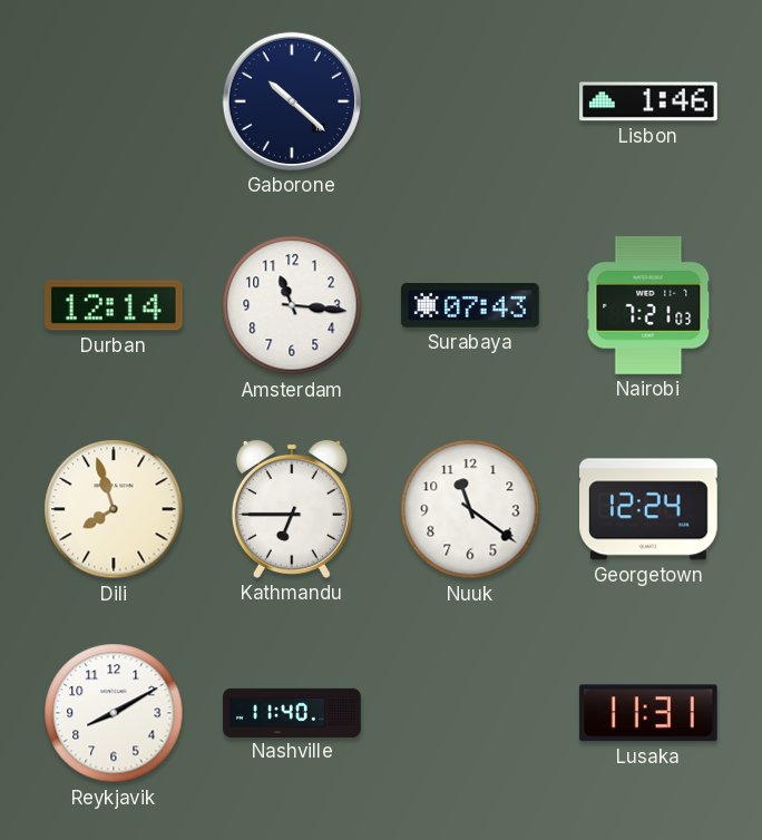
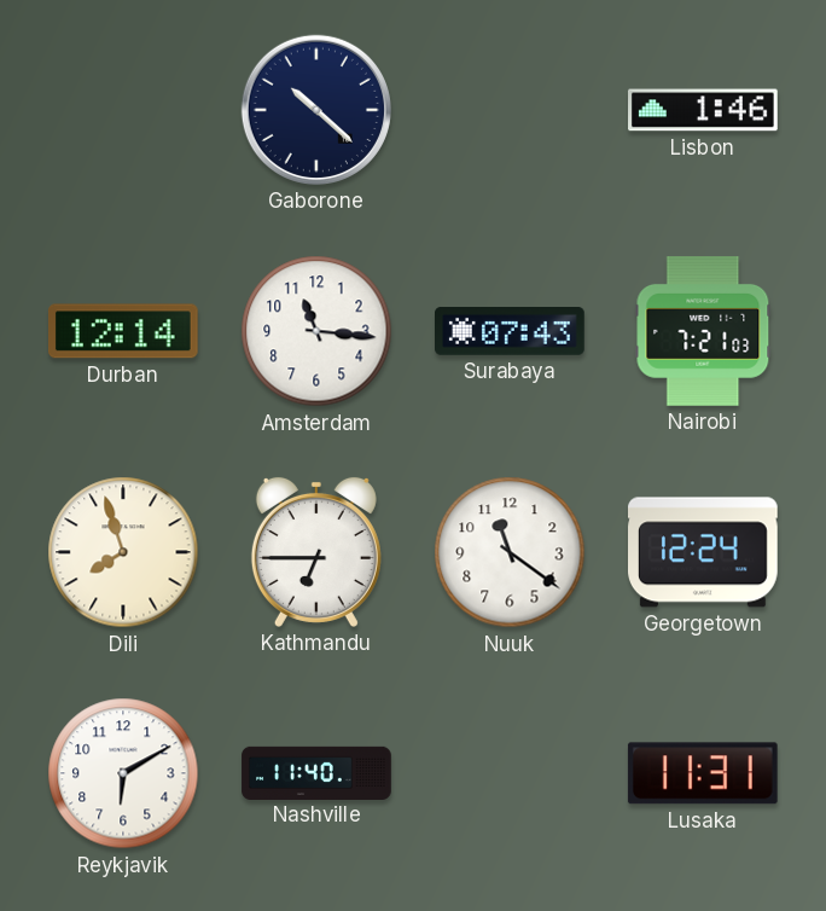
Reykjavik: 8:10 -> 6:10 (123, 773)
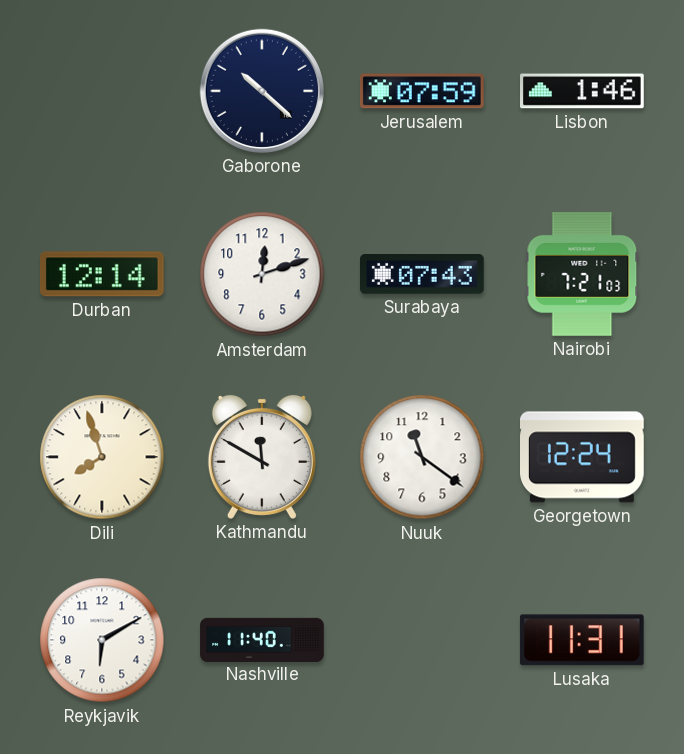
Jerusalem: none -> 07:59 (422, 91)
Amsterdam: 11:16 -> 12:12 (262, 274)
Kathmandu: 6:45 -> 11:50 (262, 457)
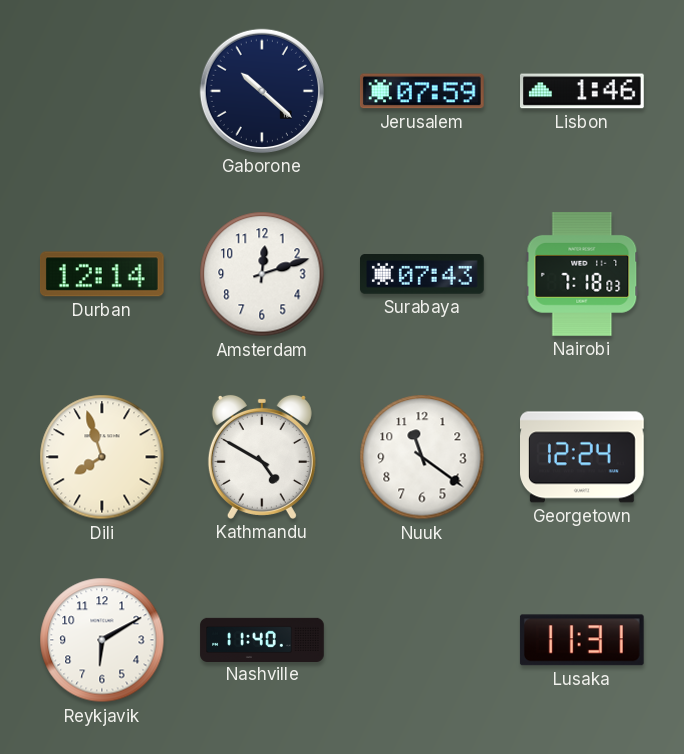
Nairobi: 7:21 -> 7:18 (582, 275)
Kathmandu: 11:50 -> 4:50 (262, 457)
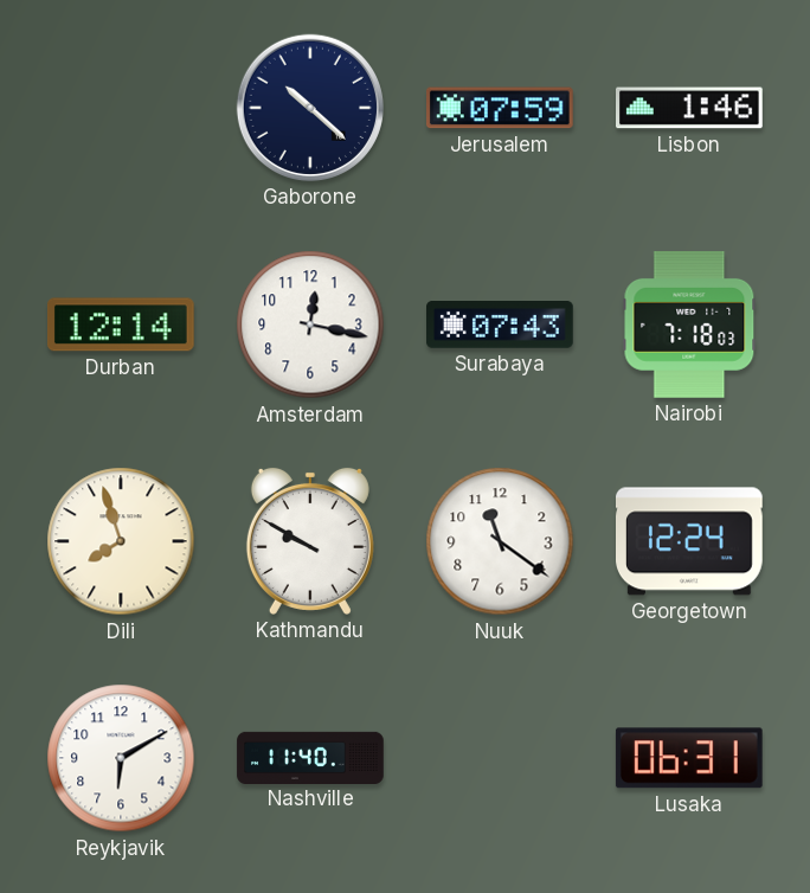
Amsterdam: 12:12 -> 12:17 (310, 325)
Kathmandu: 4:50 -> 9:50 (310, 541)
Lusaka: 11:31 -> 06:31 (689, 758)
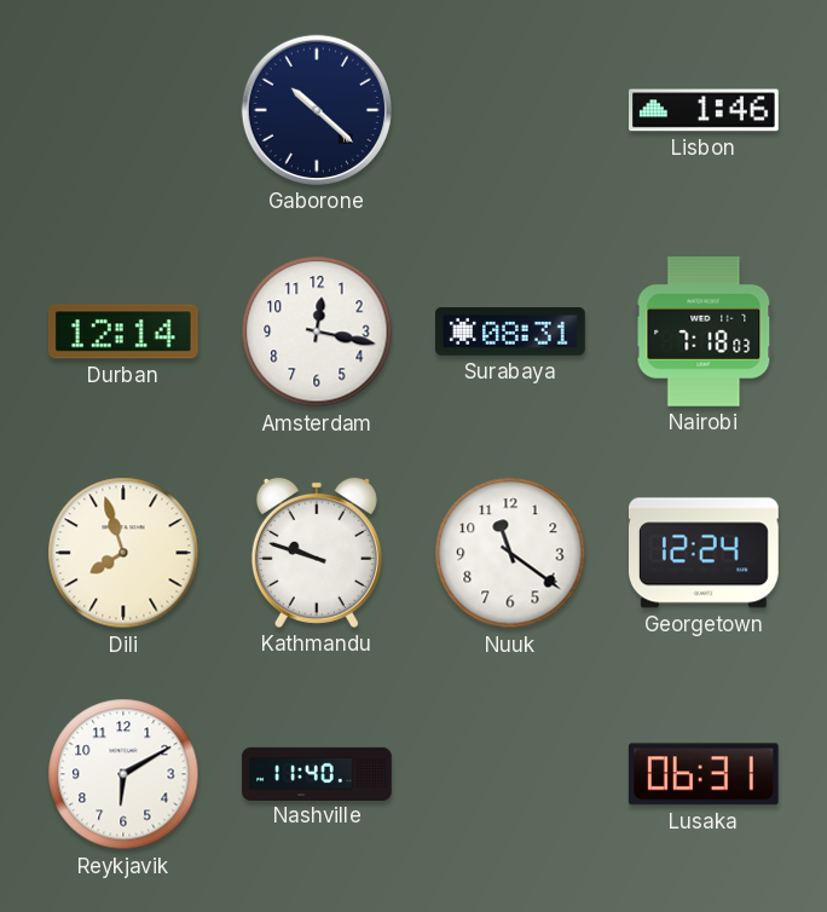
Jerusalem: 07:59 -> none (500, 108)
Surabaya: 07:43 -> 08:31 (511, 333)
Kathmandu: 9:50 -> 9:48 (317, 553)
